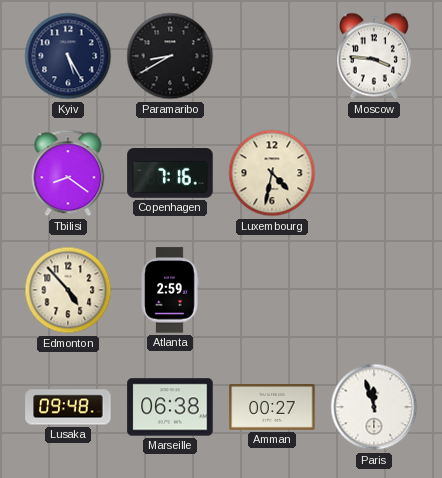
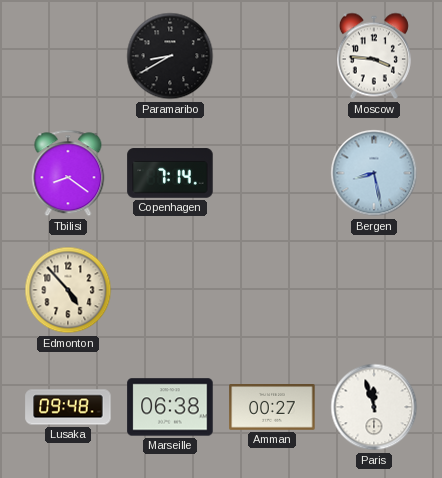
Kyiv: 5:25 -> none (68, 56)
Copenhagen: 7:16 -> 7:14 (170, 173)
Luxembourg: 4:32 -> none (272, 173)
Bergen: none -> 8:28 (374, 173)
Atlanta: 2:59 -> none (170, 290)
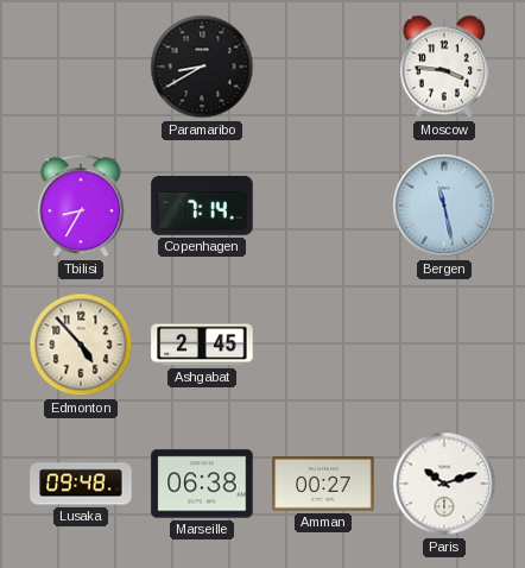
Tbilisi: 8:21 -> 8:35 (81, 206)
Bergen: 8:28 -> 11:28 (444, 206)
Ashgabat: none -> 2:45 (202, 345)
Paris: 11:57 -> 10:12 (444, 484)
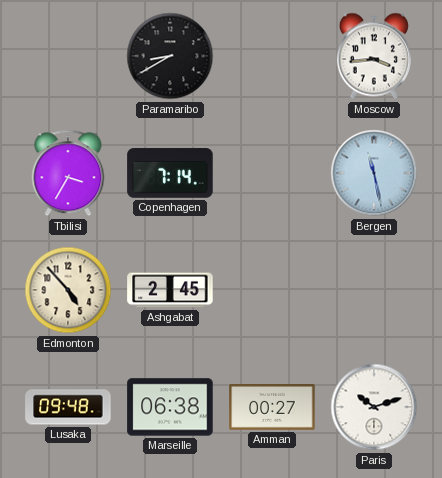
Moscow: 3:46 -> 3:44 (374, 56)
Tbilisi: 8:35 -> 3:35 (68, 173)
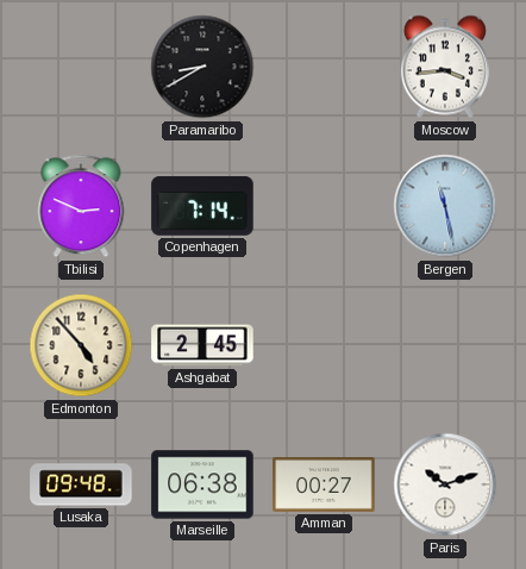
Tbilisi: 3:35 -> 2:49 (81, 206)
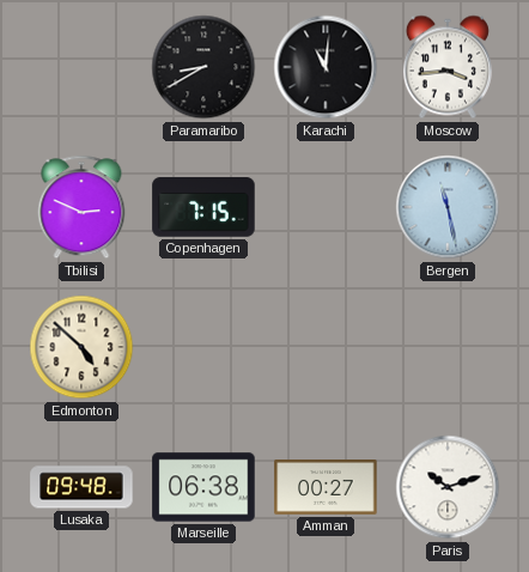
Karachi: none -> 11:01 (326, 67)
Copenhagen: 7:14 -> 7:15 (203, 207)
Edmonton: 4:53 -> 4:52 (81, 347)
Ashgabat: 2:45 -> none (202, 345)
